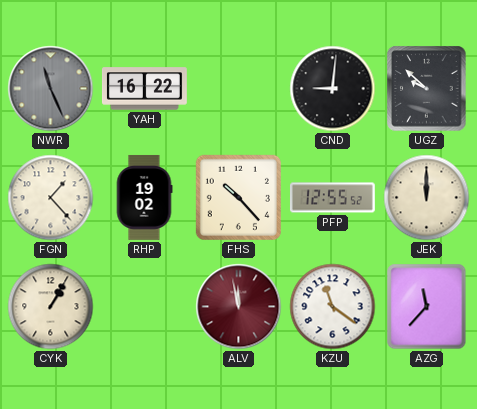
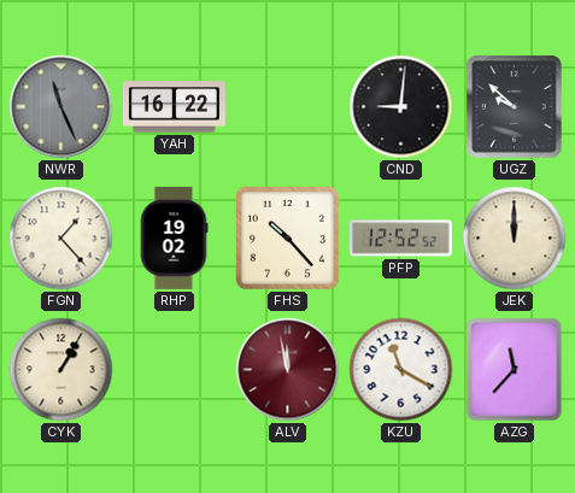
PFP: 12:55 -> 12:52 (400, 239)
KZU: 11:21 -> 11:20 (401, 370)
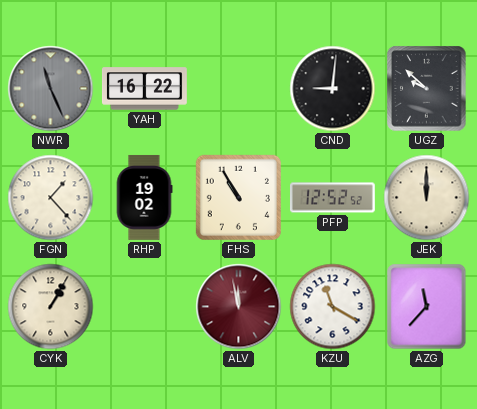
FHS: 10:23 -> 10:55 (238, 197)
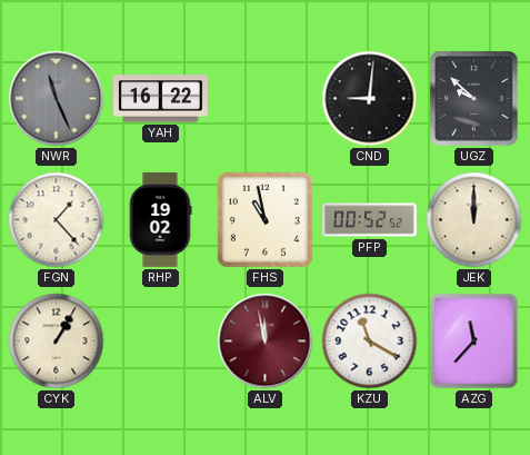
FHS: 10:55 -> 10:58 (264, 219)
PFP: 12:52 -> 00:52 (369, 220)
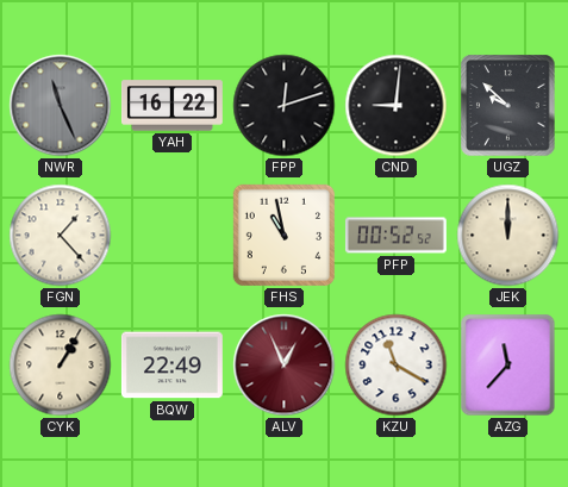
FPP: none -> 12:12 (285, 106)
RHP: 19:02 -> none (160, 219)
BQW: none -> 22:49 (171, 366)
ALV: 11:58 -> 12:56 (285, 366)
